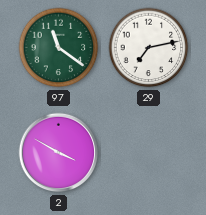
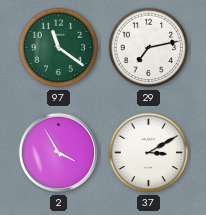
2: 3:50 -> 3:55 (59, 153)
37: none -> 3:10 (149, 153)
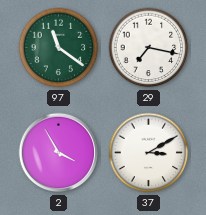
29: 7:13 -> 7:17 (149, 48)
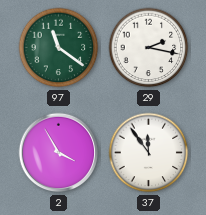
29: 7:17 -> 2:17 (149, 48)
37: 3:10 -> 11:54 (149, 153)
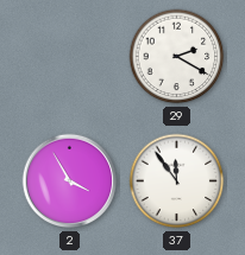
97: 11:21 -> none (59, 48)
29: 2:17 -> 2:20 (177, 57)
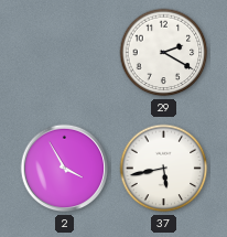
37: 11:54 -> 5:43 (164, 169)
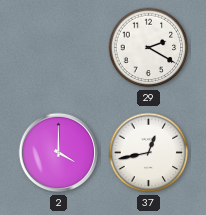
2: 3:55 -> 4:00 (59, 153)
37: 5:43 -> 12:43 (149, 153)
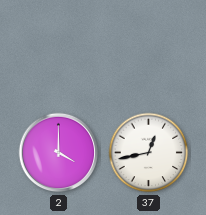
29: 2:20 -> none (149, 48)
